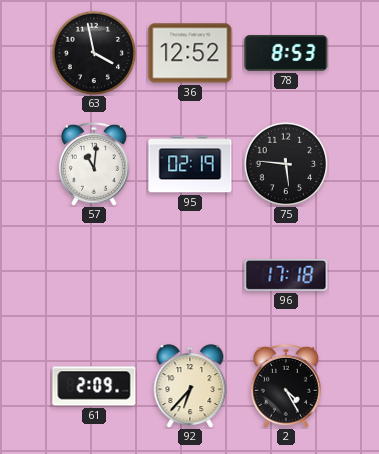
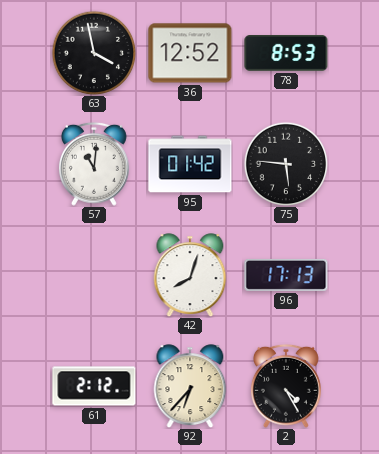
95: 02:19 -> 01:42 (190, 164)
42: none -> 8:03 (190, 275)
96: 17:18 -> 17:13 (286, 275)
61: 2:09 -> 2:12 (94, 386)
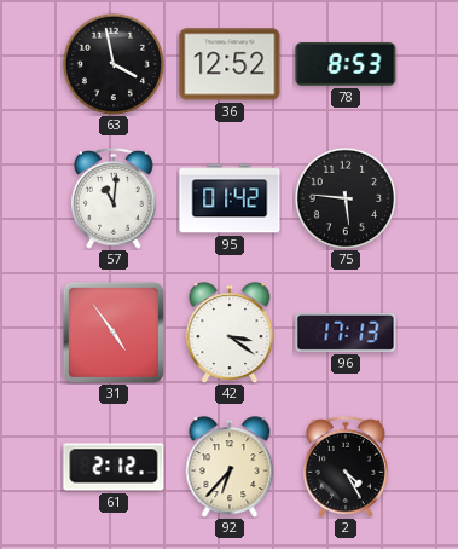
31: none -> 4:54 (114, 333)
42: 8:03 -> 3:21 (230, 333)
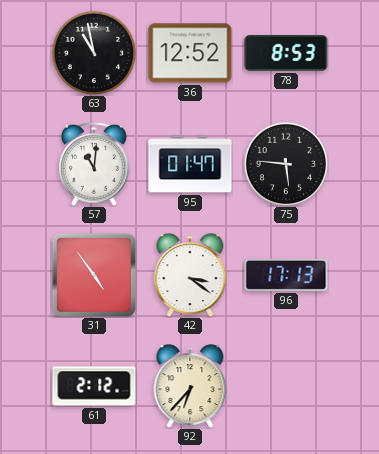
63: 3:58 -> 10:58 (94, 53)
95: 01:42 -> 01:47 (190, 164)
2: 4:25 -> none (346, 467)
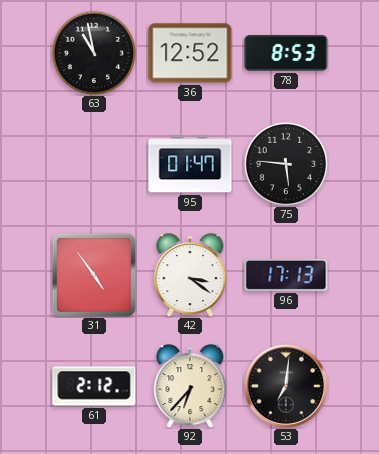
57: 11:01 -> none (94, 164)
53: none -> 7:01 (286, 386)
